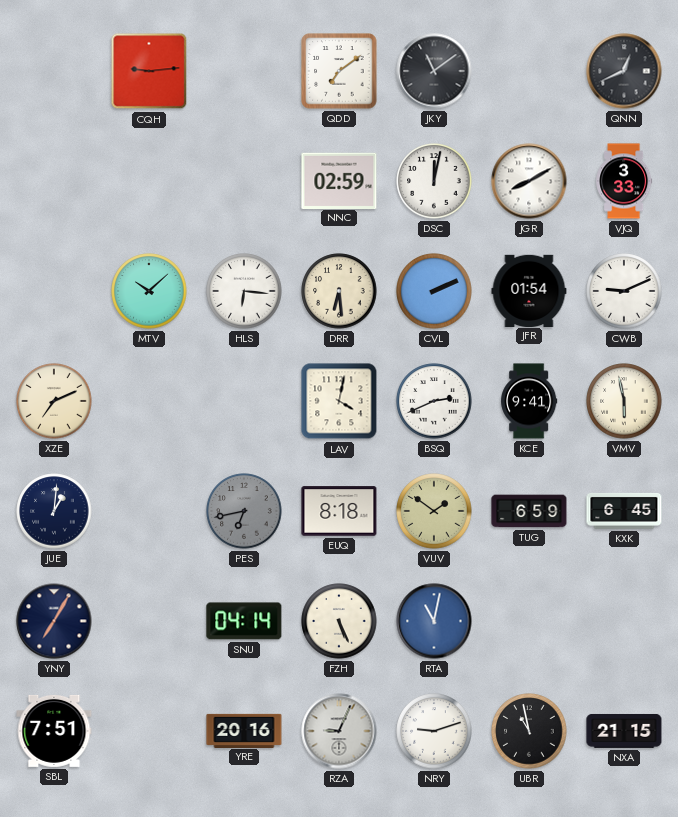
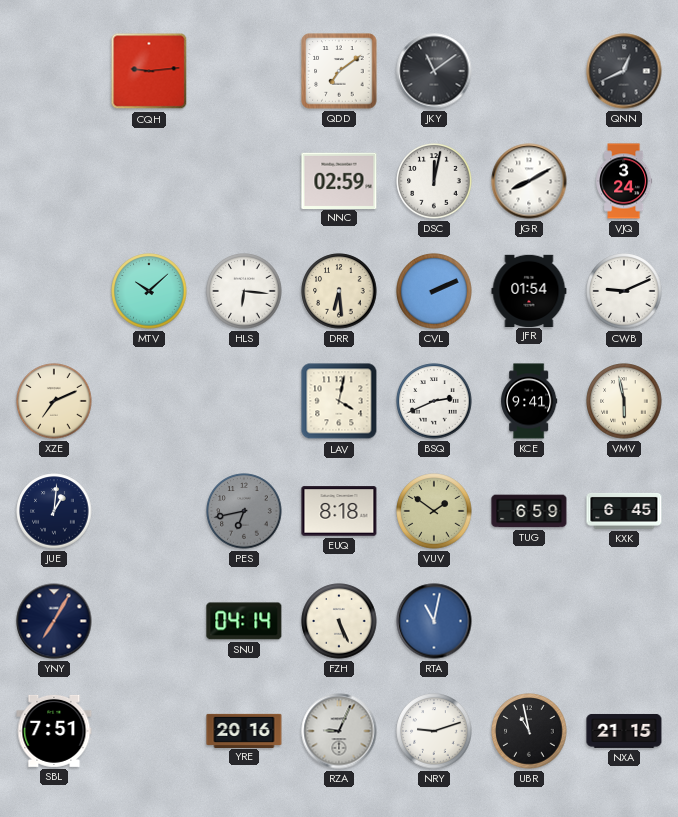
VJQ: 3:33 -> 3:24 (624, 181)
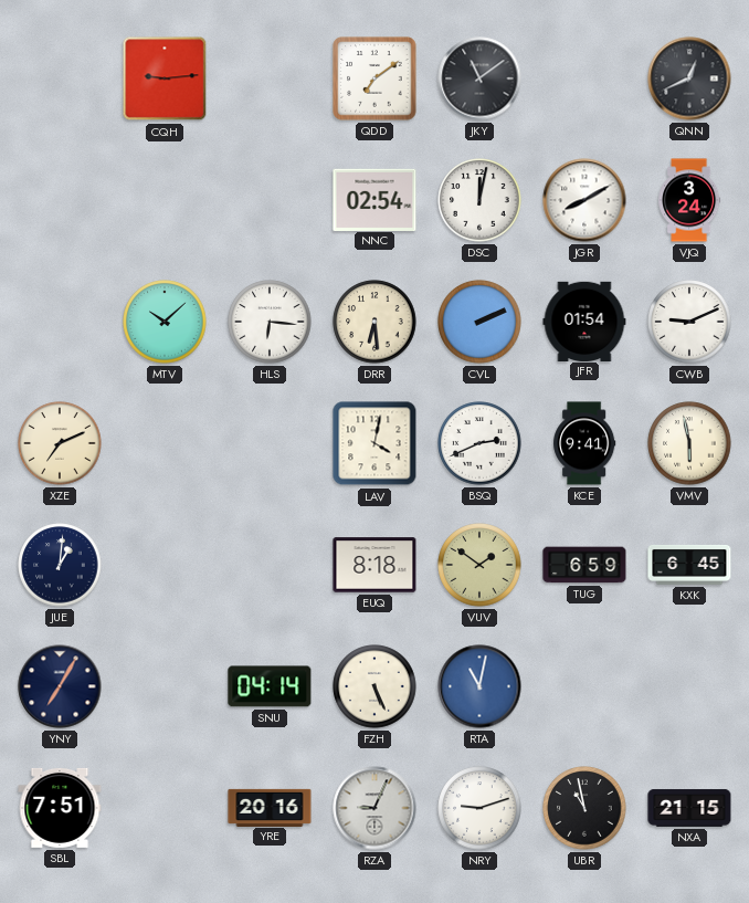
NNC: 02:59 -> 02:54 (374, 199)
PES: 6:43 -> none (244, 511)
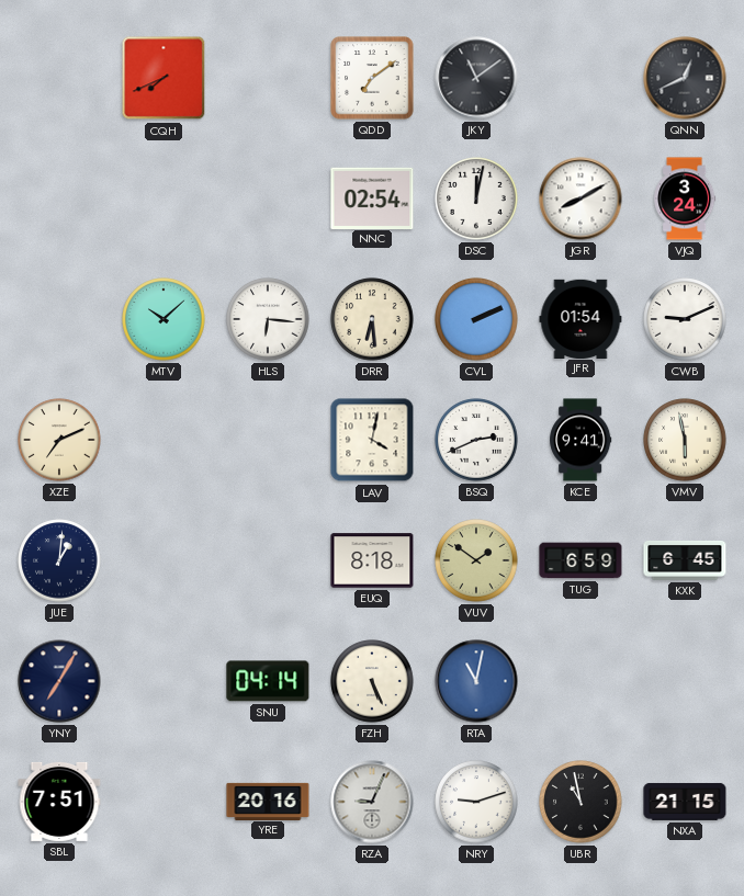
CQH: 9:14 -> 7:41 (164, 78)
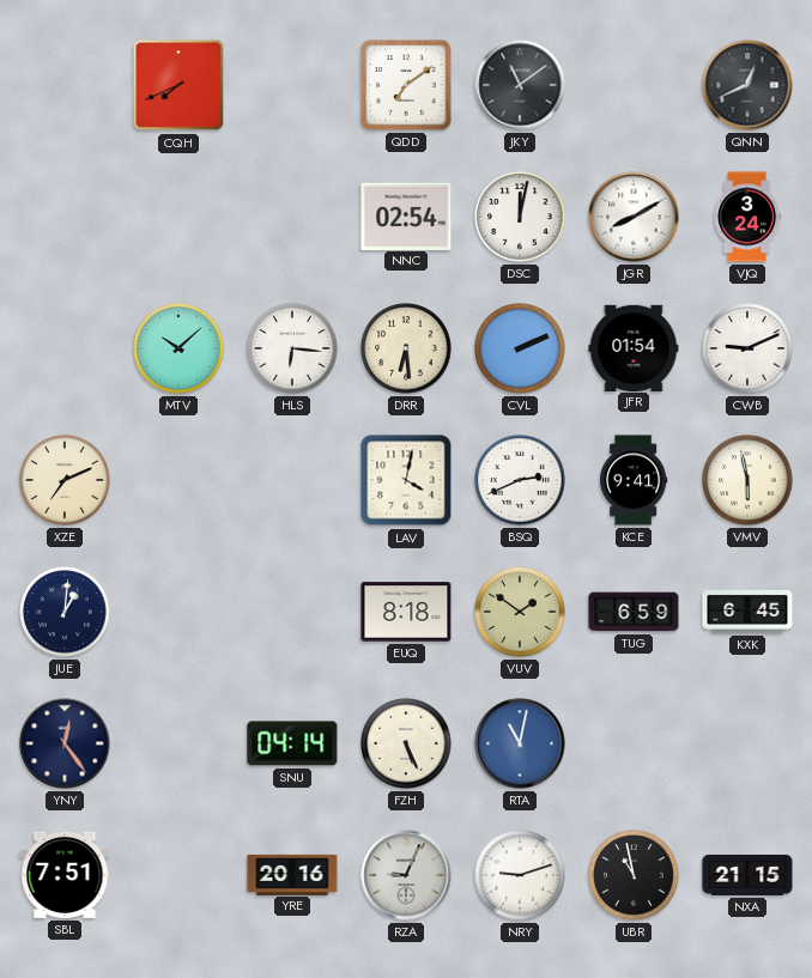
YNY: 7:05 -> 12:24 (65, 743)
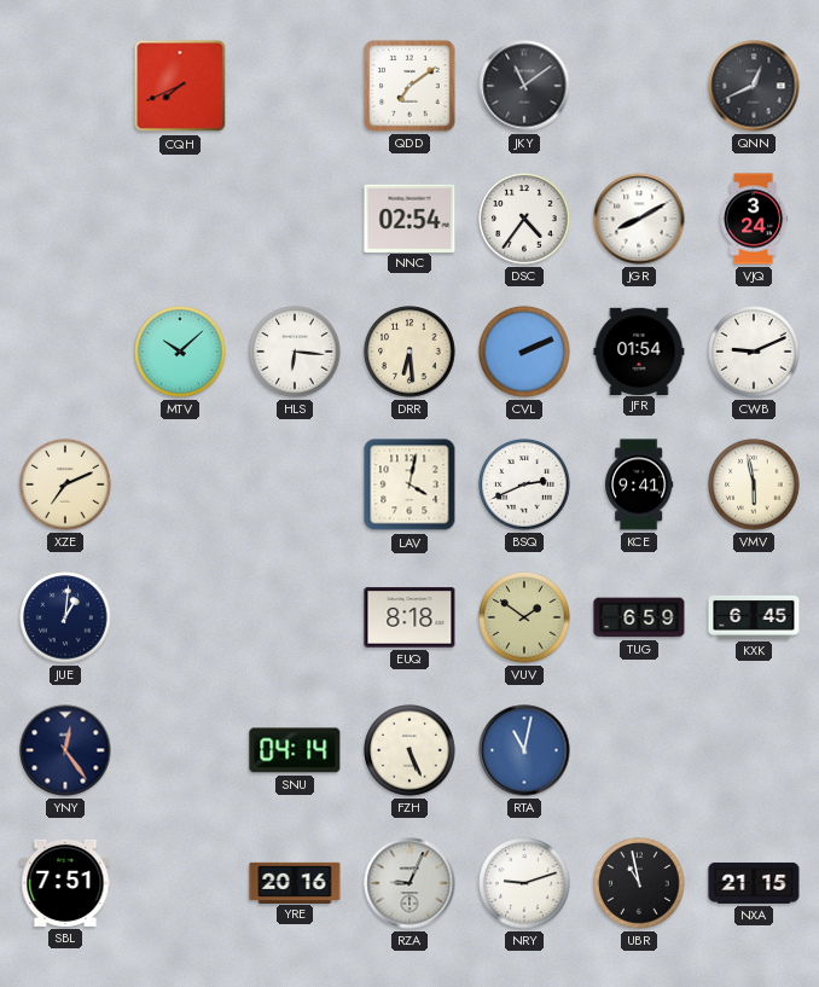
DSC: 12:02 -> 4:36 (524, 219)
